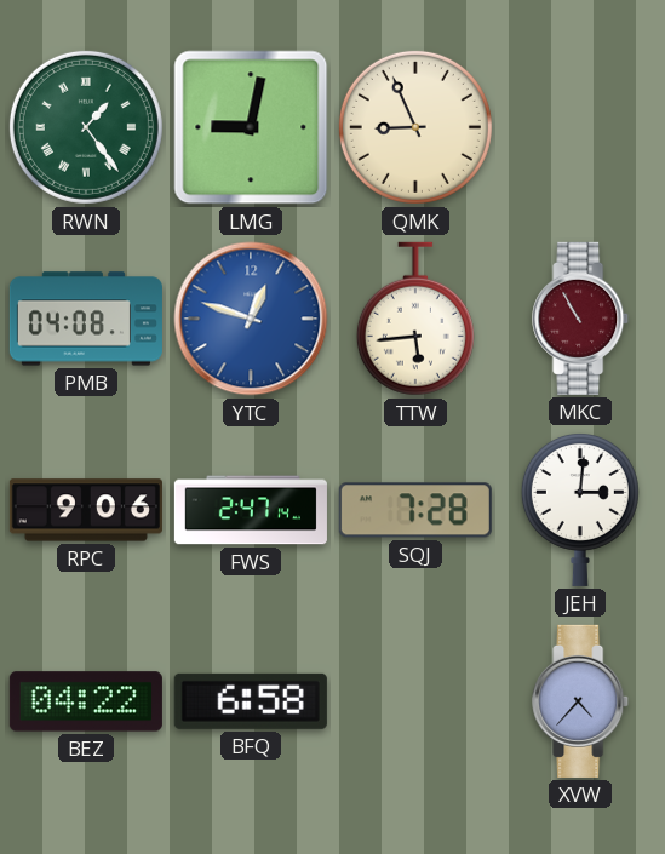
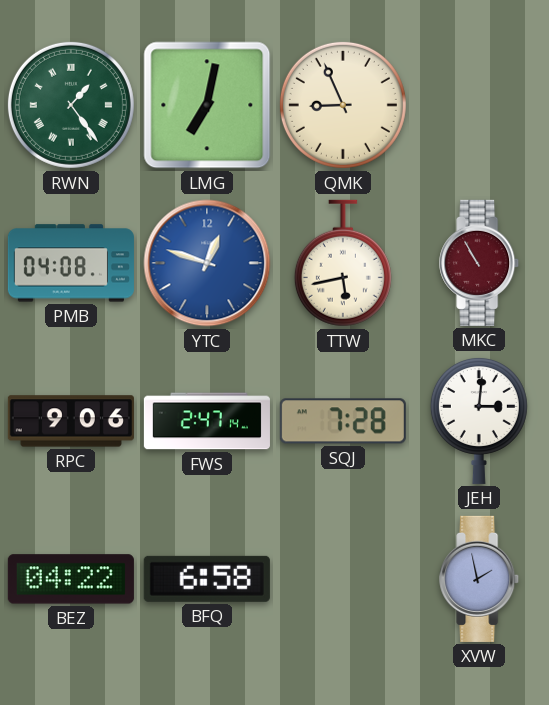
LMG: 9:02 -> 7:02 (207, 105)
TTW: 5:44 -> 5:43 (343, 263)
XVW: 4:37 -> 1:58 (480, 579)
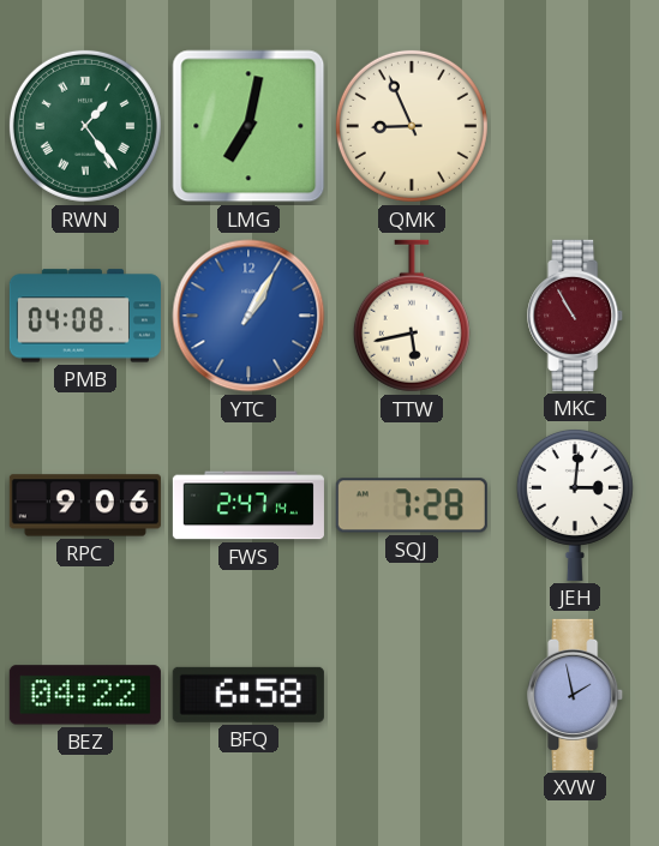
YTC: 12:48 -> 1:05 (248, 316)
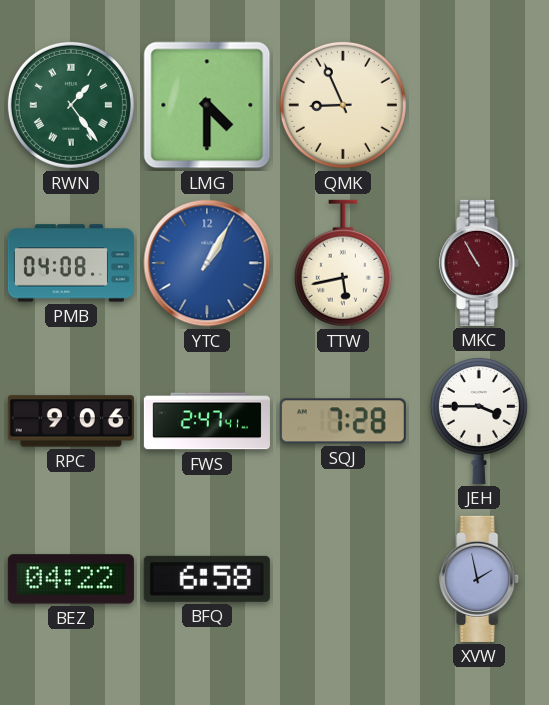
LMG: 7:02 -> 4:30 (207, 105)
FWS: 2:47:14 -> 2:47:41 (207, 421)
JEH: 3:01 -> 3:45 (479, 420)
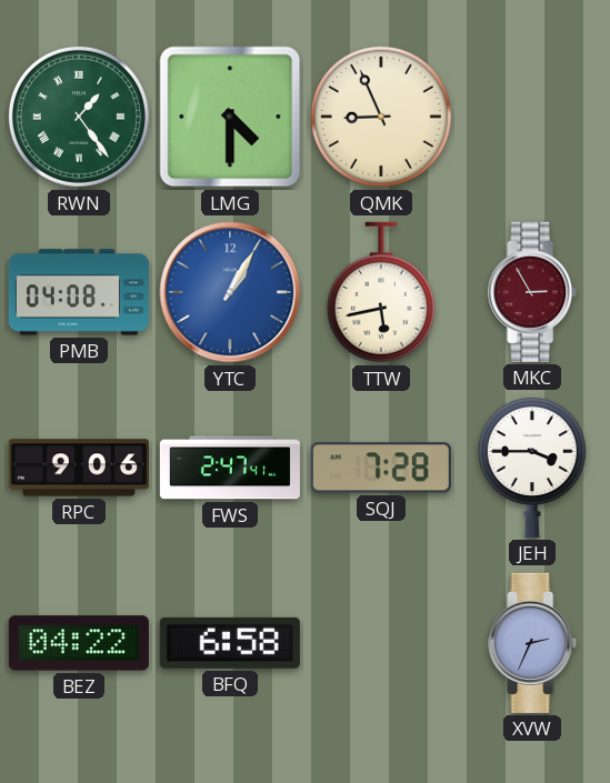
MKC: 10:55 -> 2:55 (533, 292)
XVW: 1:58 -> 2:34 (533, 643)
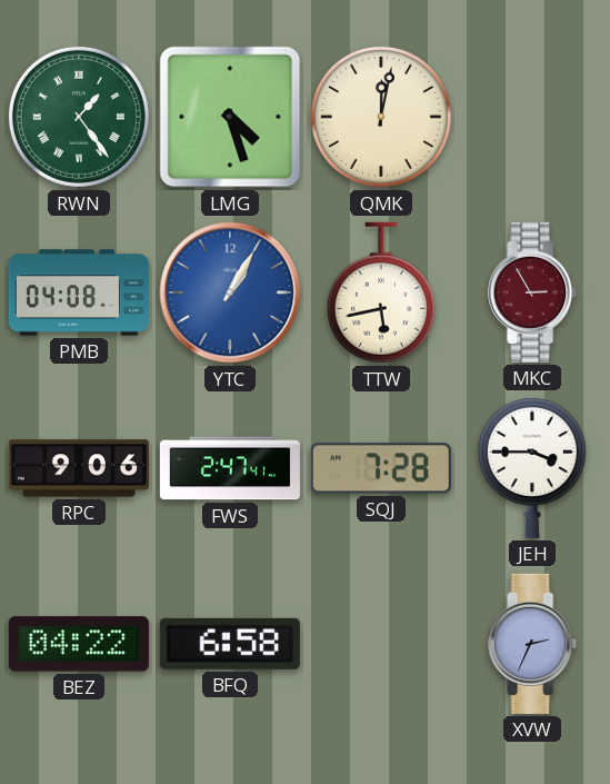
LMG: 4:30 -> 4:27 (230, 117)
QMK: 8:56 -> 12:02 (381, 117)
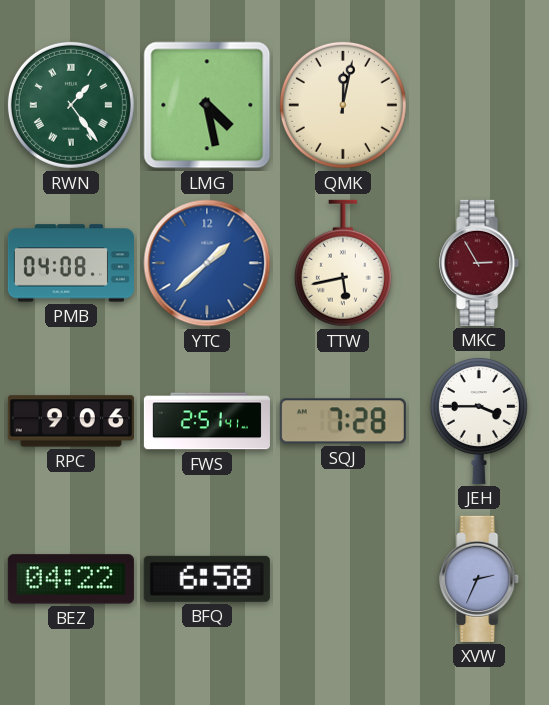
LMG: 4:27 -> 4:28 (207, 105)
YTC: 1:05 -> 1:38 (207, 263)
FWS: 2:47 -> 2:51 (207, 421)
